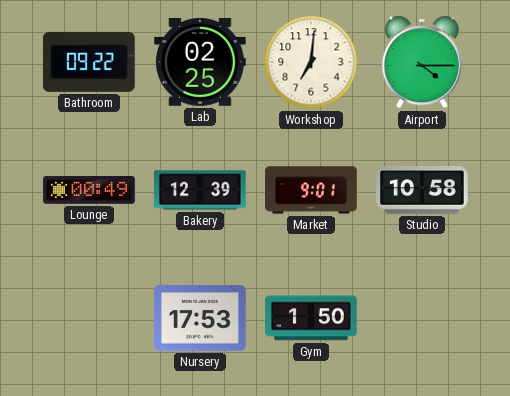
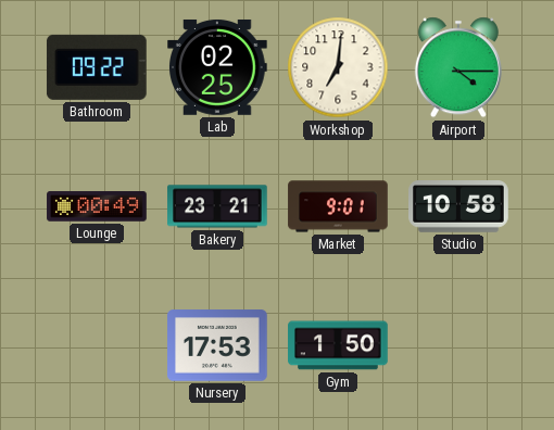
Bakery: 12:39 -> 23:21 (217, 206)
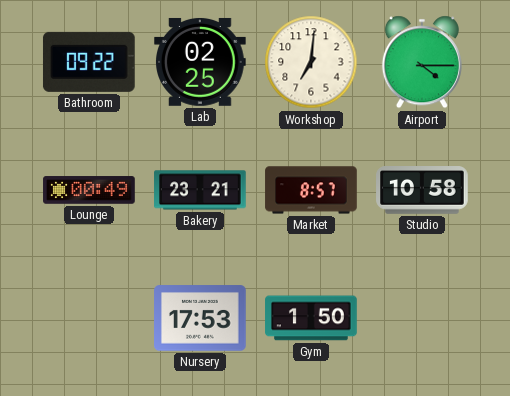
Market: 9:01 -> 8:57 (311, 190)
